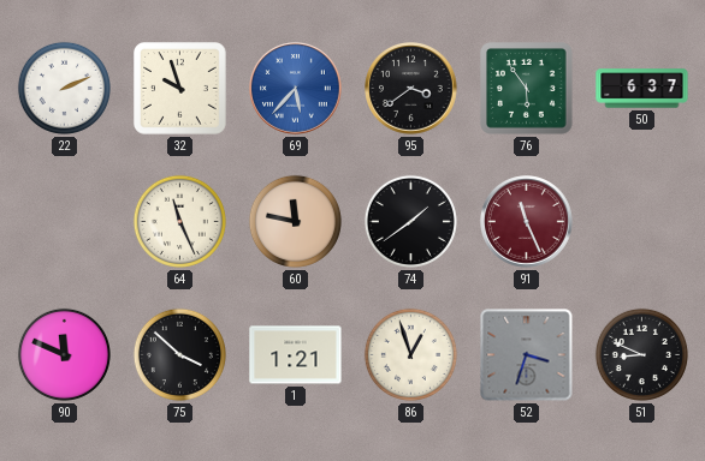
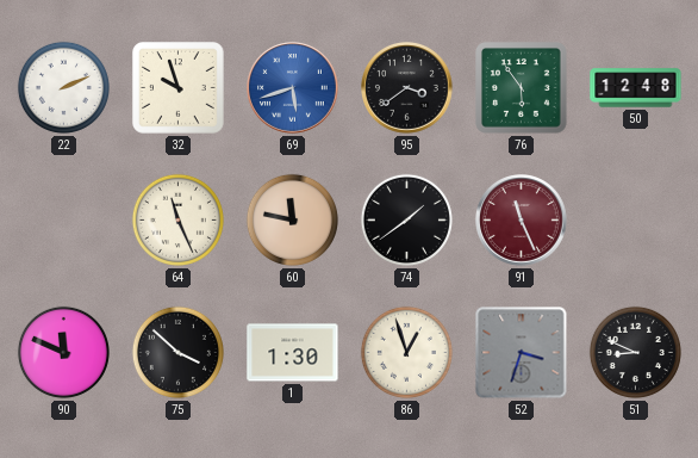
69: 5:37 -> 5:42 (293, 88)
50: 6:37 -> 12:48 (636, 88)
1: 1:21 -> 1:30 (293, 353)
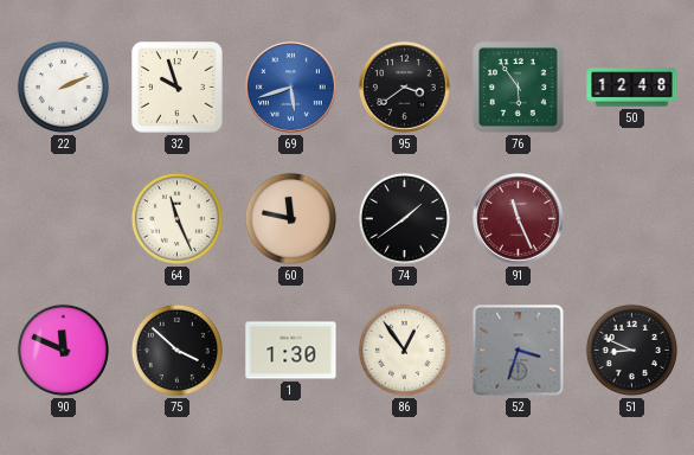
86: 12:57 -> 12:54 (404, 350)
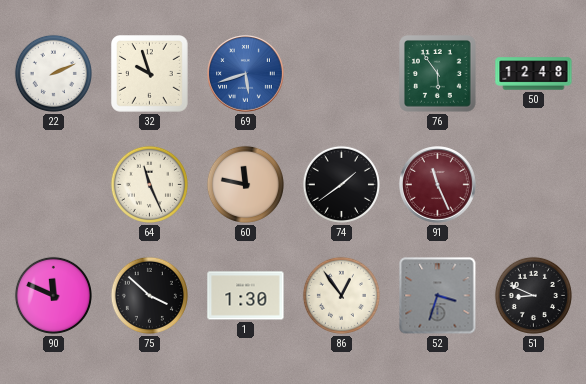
95: 3:39 -> none (405, 88)
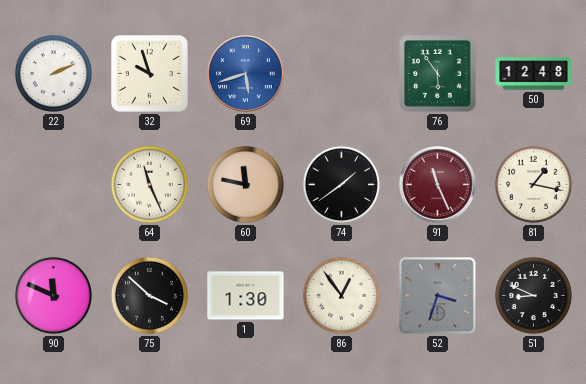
81: none -> 1:17 (533, 184)
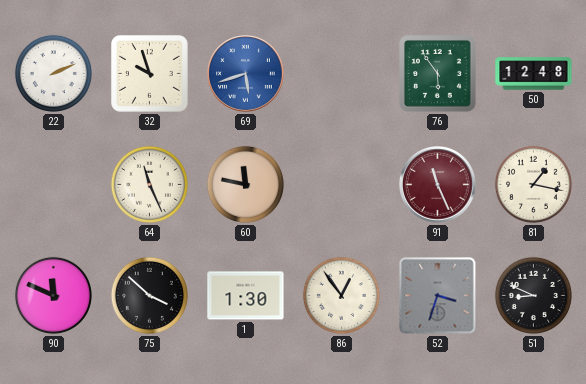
74: 1:39 -> none (341, 184)
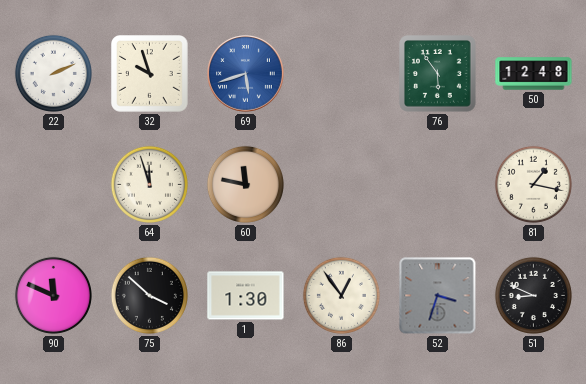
64: 11:26 -> 11:57 (149, 184)
91: 11:26 -> none (438, 185)
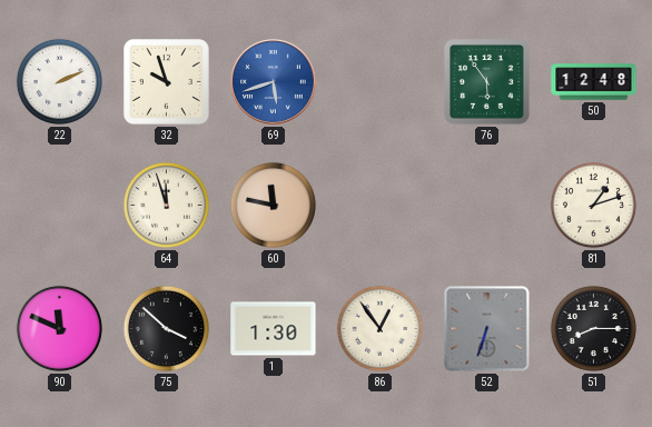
81: 1:17 -> 1:12 (593, 205)
52: 3:33 -> 6:33 (487, 329)
51: 8:49 -> 8:15 (593, 328)
